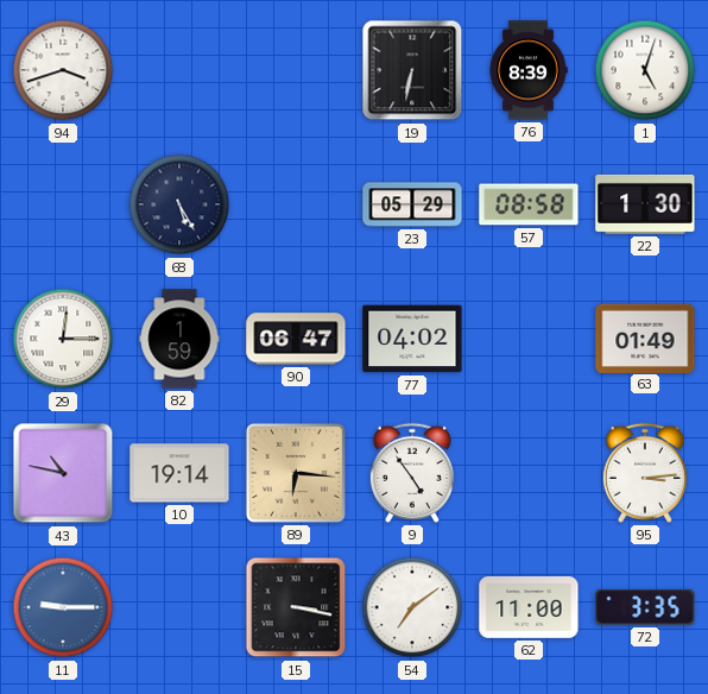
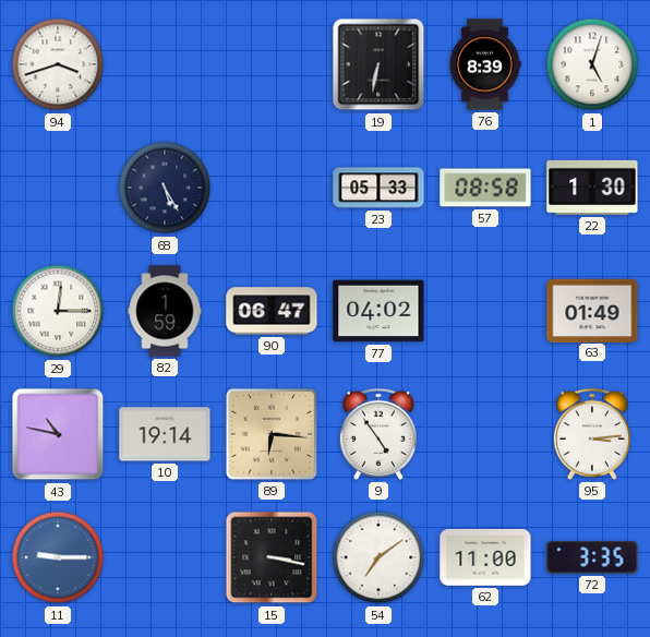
23: 05:29 -> 05:33 (378, 188)
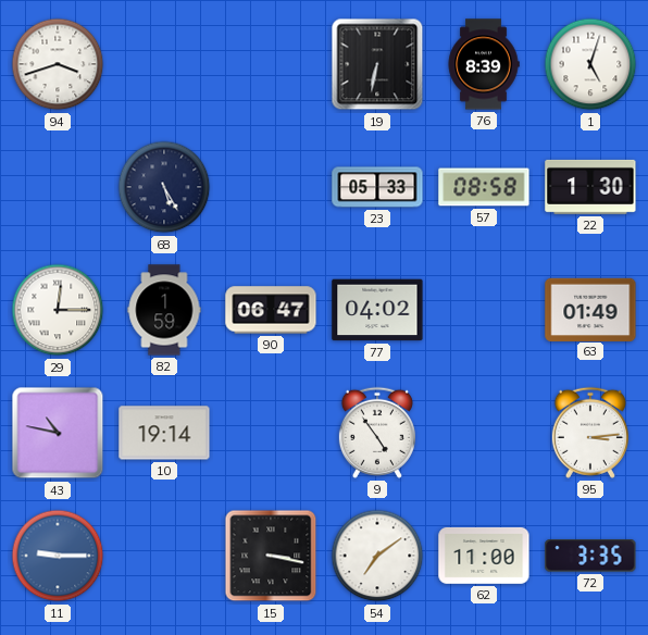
89: 6:16 -> none (272, 434)
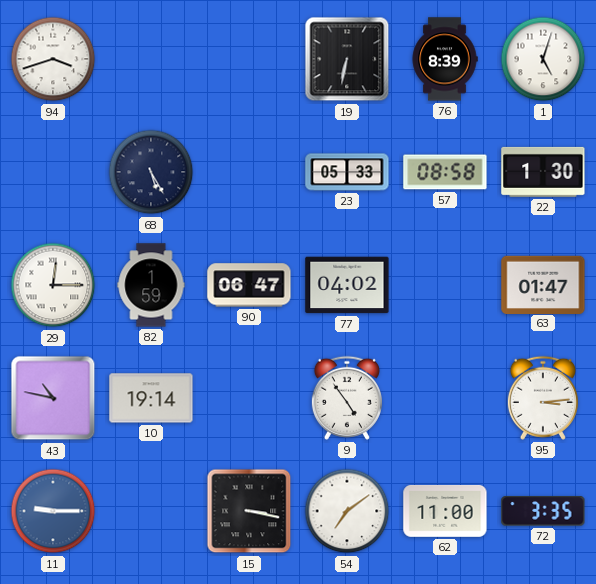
63: 01:49 -> 01:47 (543, 284)
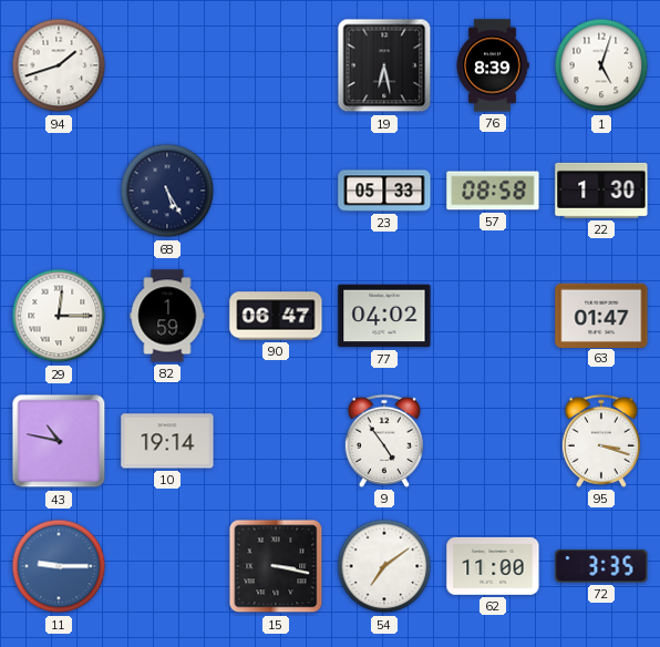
94: 3:42 -> 1:42 (59, 65)
19: 6:32 -> 6:28 (384, 65)
95: 3:14 -> 3:18 (601, 441)
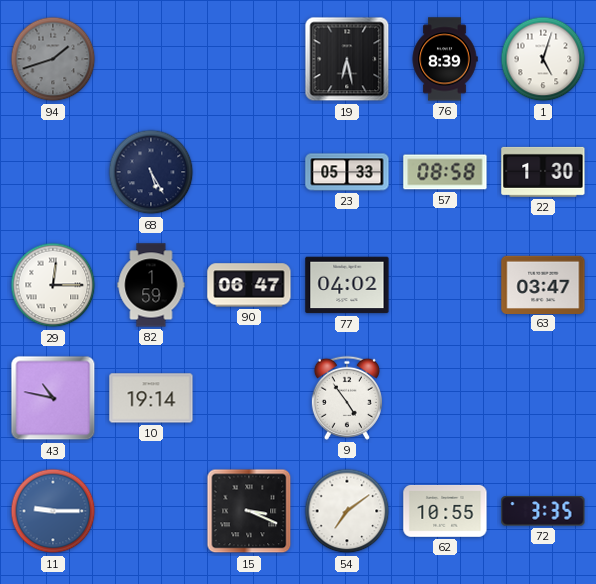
94 dial: white -> grey (53, 59)
63: 01:47 -> 03:47 (543, 284)
95: 3:18 -> none (601, 441)
15: 3:17 -> 3:19 (249, 511)
62: 11:00 -> 10:55 (445, 511)
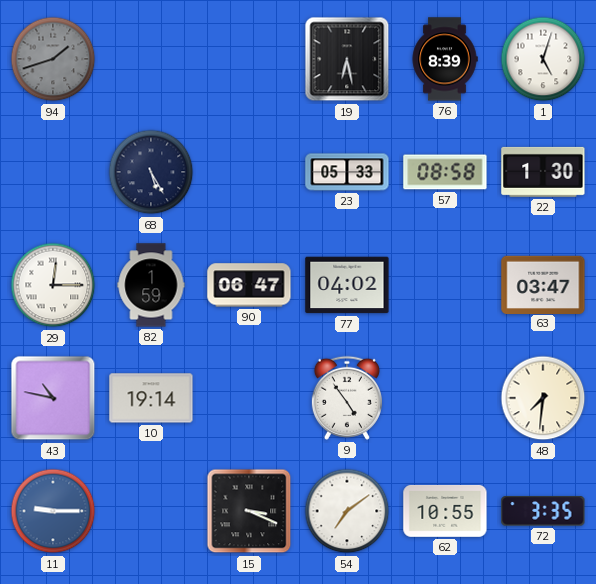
48: none -> 7:31 (543, 398)
